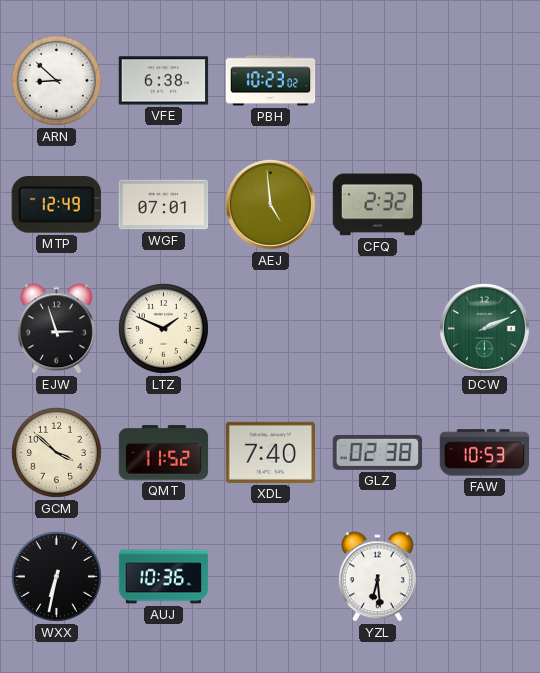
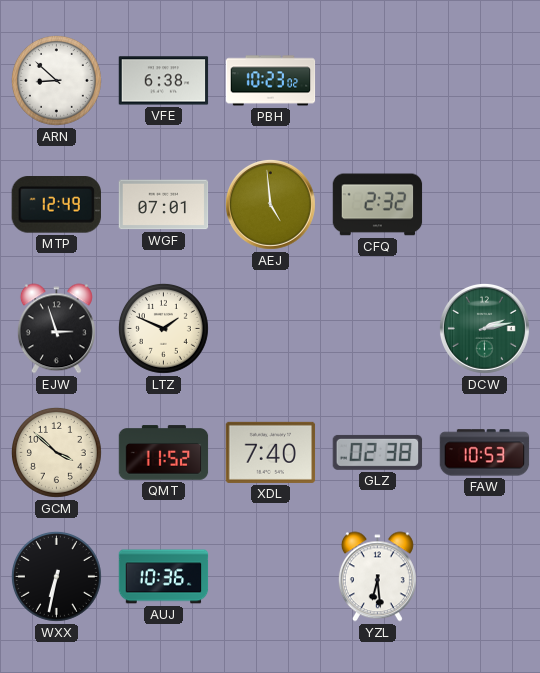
DCW: 2:11 -> 2:13 (484, 328)
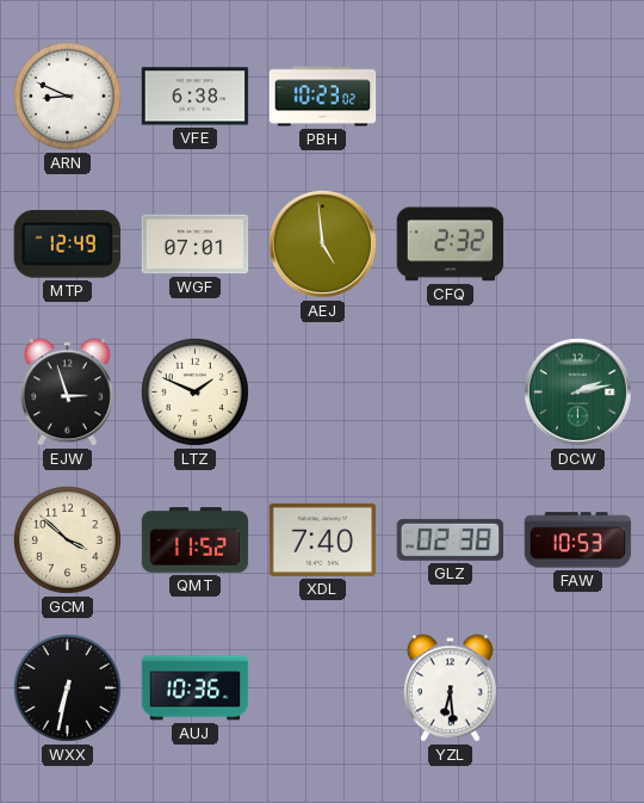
ARN: 8:52 -> 8:49 (67, 95)
